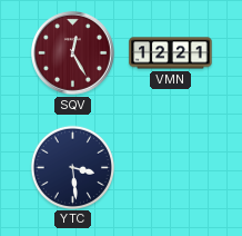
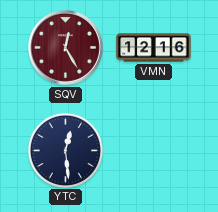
VMN: 12:21 -> 12:16 (154, 48)
YTC: 3:29 -> 12:29 (65, 150)
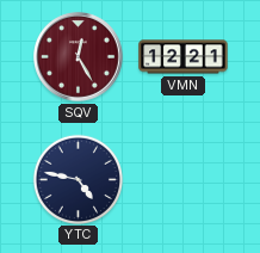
VMN: 12:16 -> 12:21 (184, 57)
YTC: 12:29 -> 4:47 (78, 179)
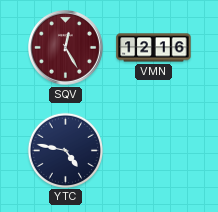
VMN: 12:21 -> 12:16 (154, 48)
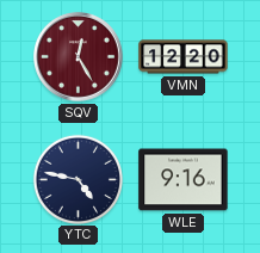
VMN: 12:16 -> 12:20 (184, 57)
WLE: none -> 9:16 (184, 180)
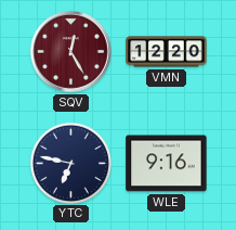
YTC: 4:47 -> 6:47 (70, 163)
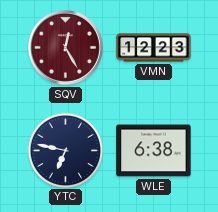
VMN: 12:20 -> 12:23 (154, 48)
WLE: 9:16 -> 6:38 (154, 151)
